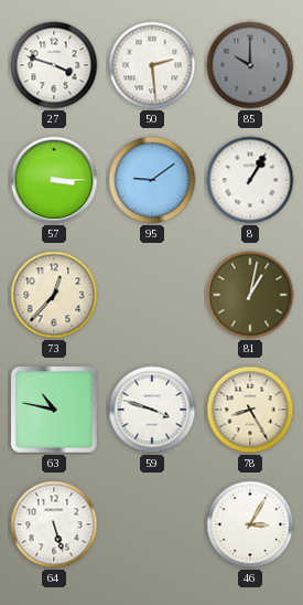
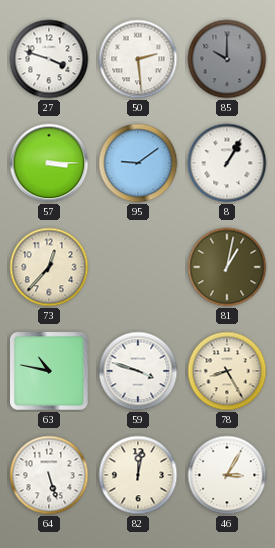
82: none -> 12:02 (138, 475)
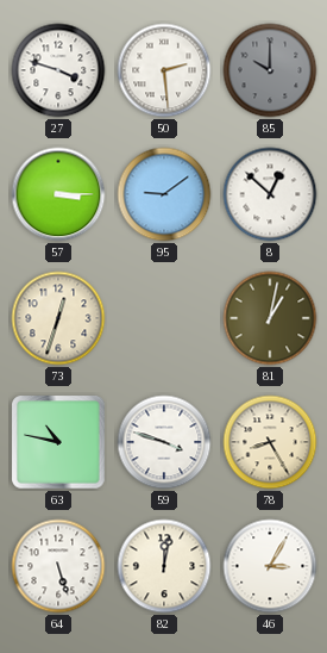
8: 1:05 -> 12:52 (270, 194)
73: 12:37 -> 12:33 (58, 318)
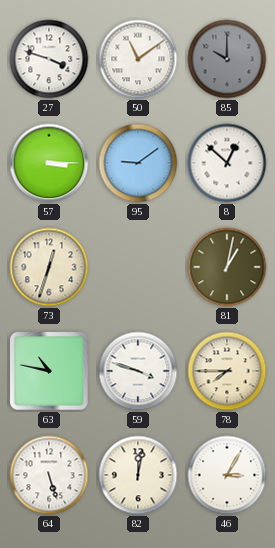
50: 2:29 -> 11:09 (138, 59)
78: 8:25 -> 7:45 (227, 371)
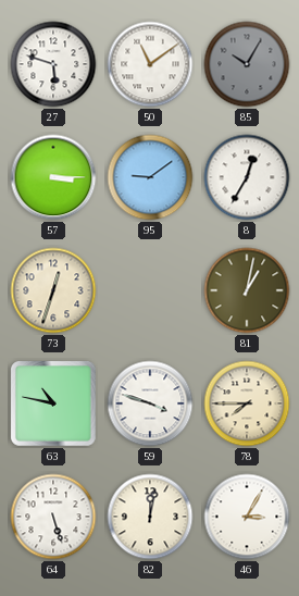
27: 3:48 -> 5:48 (53, 64)
85: 10:00 -> 10:05 (247, 64)
8: 12:52 -> 12:35 (247, 177)
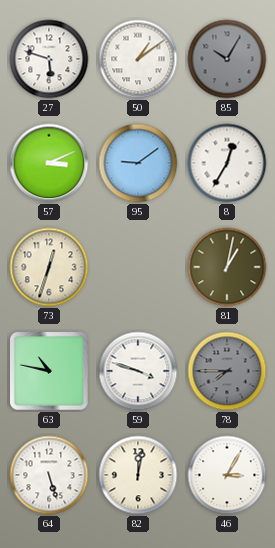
50: 11:09 -> 1:09 (138, 59)
57: 3:15 -> 3:11 (49, 163)
78 dial: cream -> grey (227, 371)
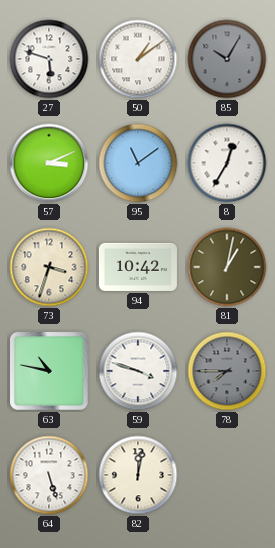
95: 9:09 -> 11:09 (138, 163)
73: 12:33 -> 3:33 (49, 267)
94: none -> 10:42 (138, 267)
46: 3:05 -> none (227, 475)
